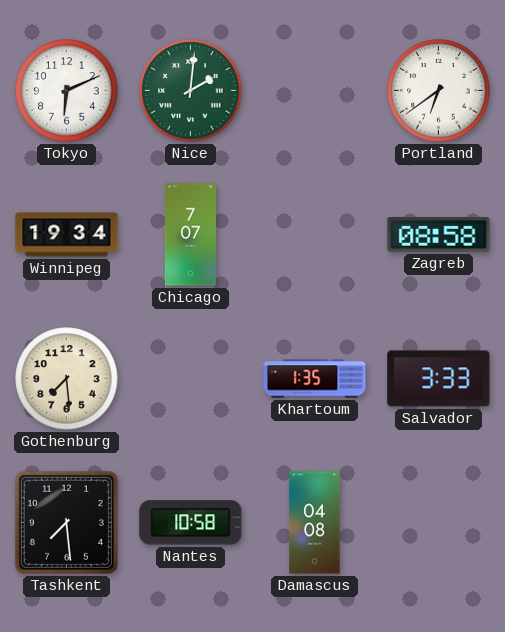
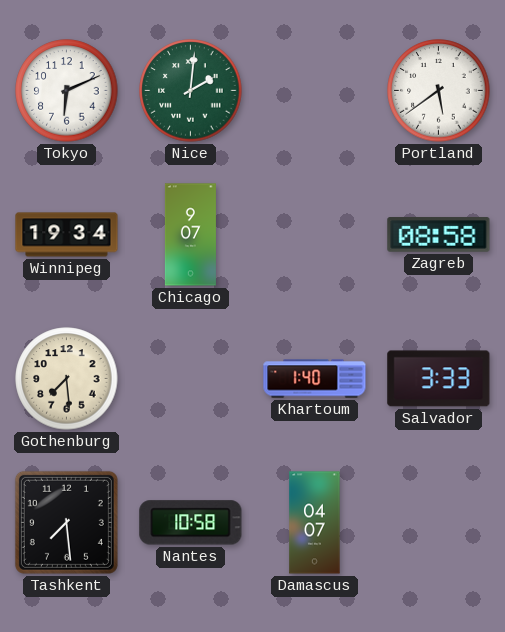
Portland: 6:39 -> 5:39 (439, 91)
Chicago: 7:07 -> 9:07 (190, 235)
Khartoum: 1:35 -> 1:40 (315, 379)
Damascus: 04:08 -> 04:07 (315, 523)
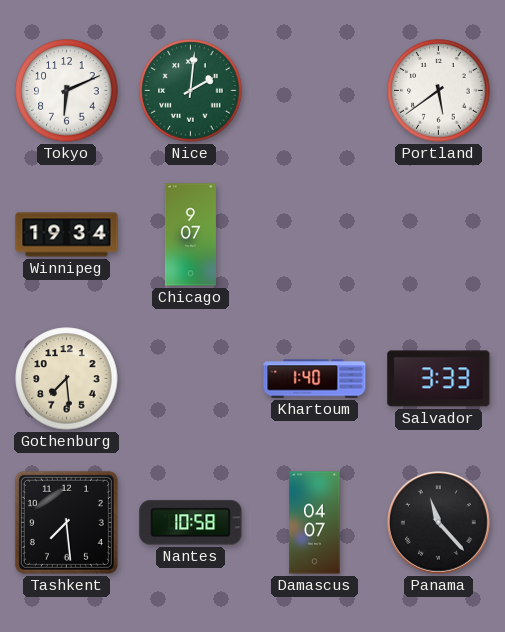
Zagreb: 08:58 -> none (439, 235)
Panama: none -> 11:23 (438, 522)
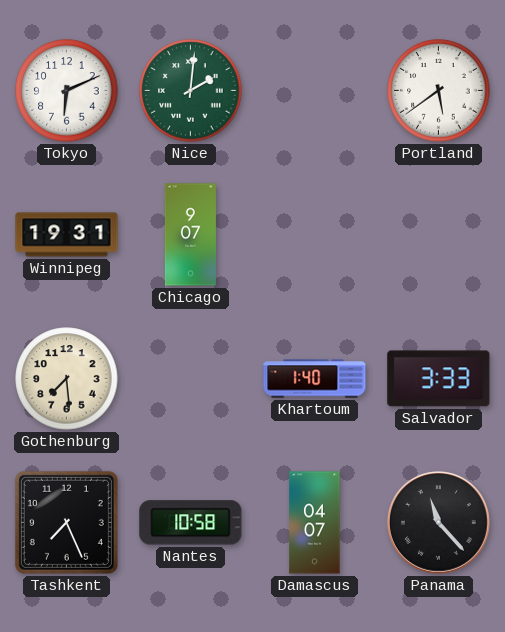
Winnipeg: 19:34 -> 19:31 (67, 235)
Tashkent: 7:29 -> 7:26 (66, 522)
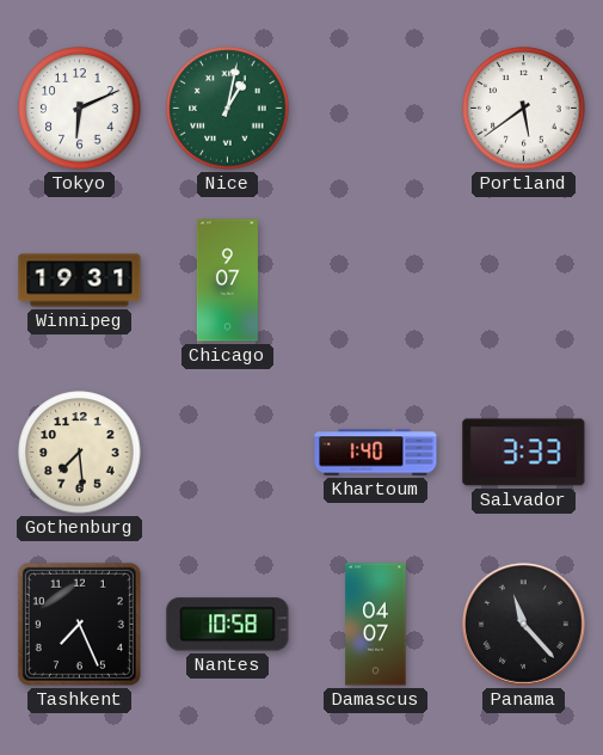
Nice: 2:01 -> 1:02 (228, 109)
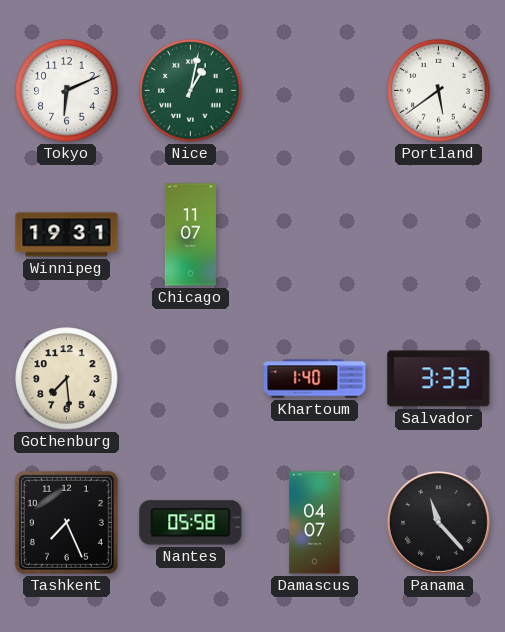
Chicago: 9:07 -> 11:07 (190, 235)
Nantes: 10:58 -> 05:58 (191, 523)
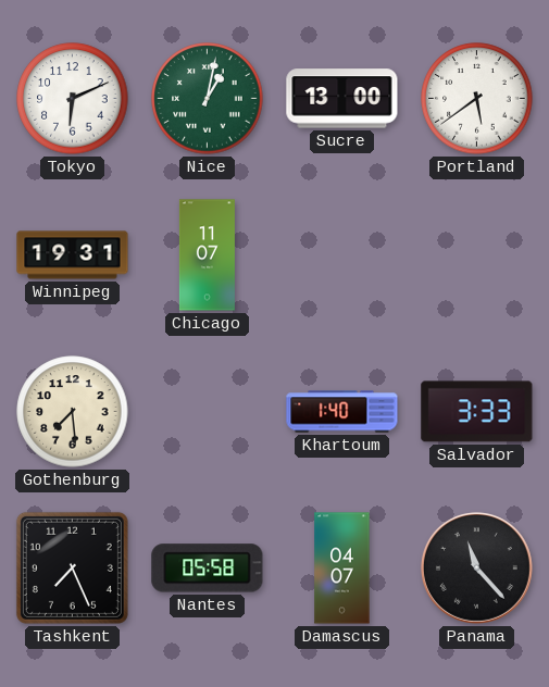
Sucre: none -> 13:00 (342, 99)
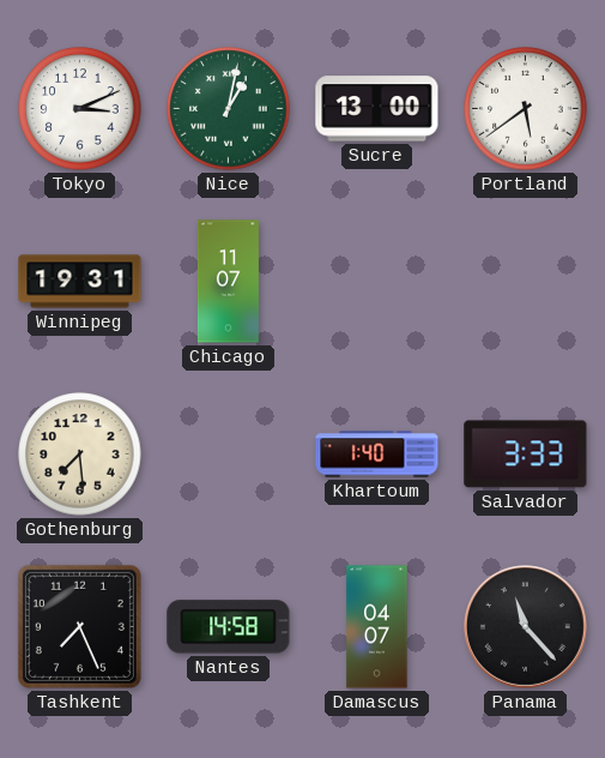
Tokyo: 6:11 -> 3:11 (80, 109)
Nantes: 05:58 -> 14:58 (229, 627)
